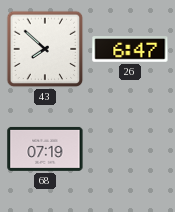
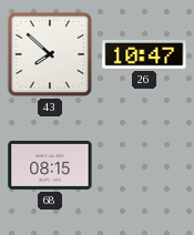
26: 6:47 -> 10:47 (144, 54)
68: 07:19 -> 08:15 (50, 165)
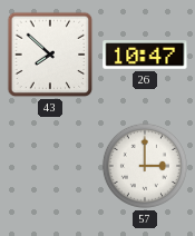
68: 08:15 -> none (50, 165)
57: none -> 3:00 (145, 166)
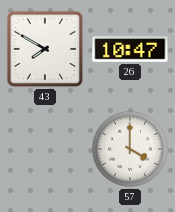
43: 7:52 -> 7:50 (45, 49)
57: 3:00 -> 4:00 (130, 149)
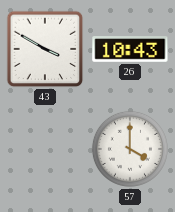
43: 7:50 -> 3:50 (45, 49)
26: 10:47 -> 10:43 (130, 49)
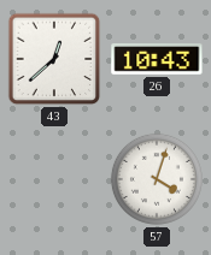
43: 3:50 -> 12:38 (54, 59)
57: 4:00 -> 4:03 (157, 179)
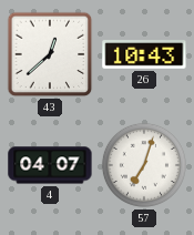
4: none -> 04:07 (50, 165)
57: 4:03 -> 7:03 (144, 165)
